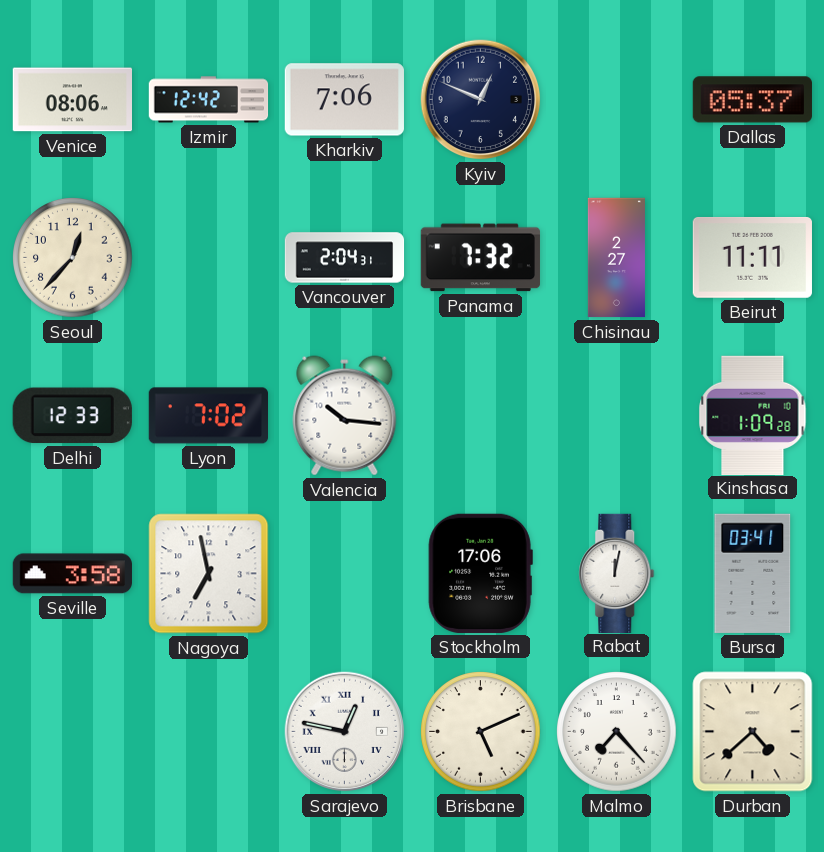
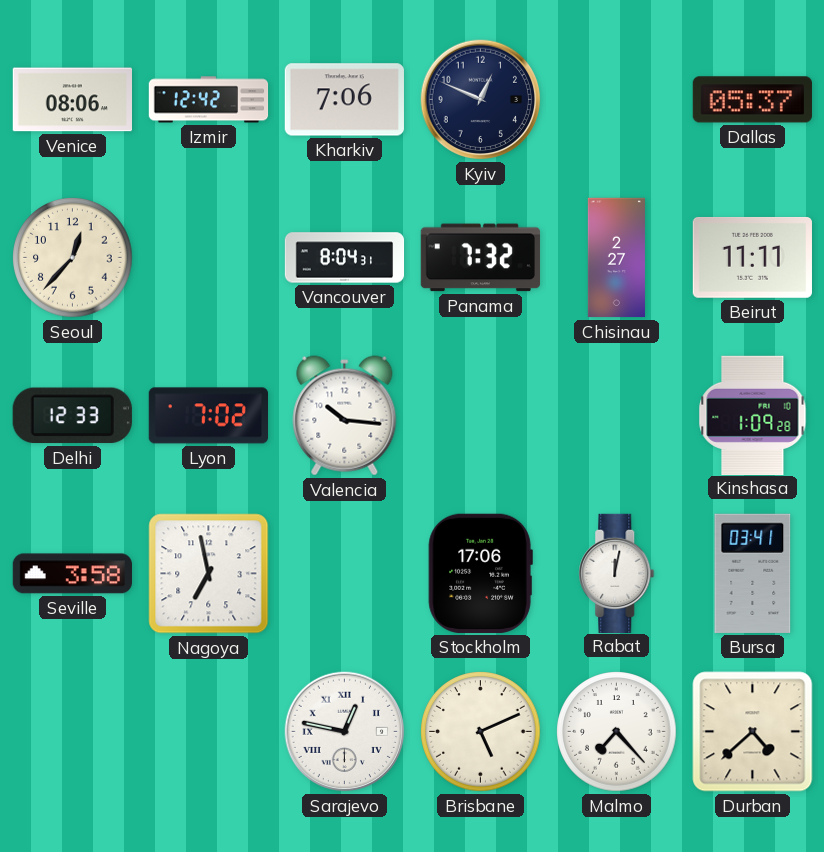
Vancouver: 2:04 -> 8:04 (345, 258)
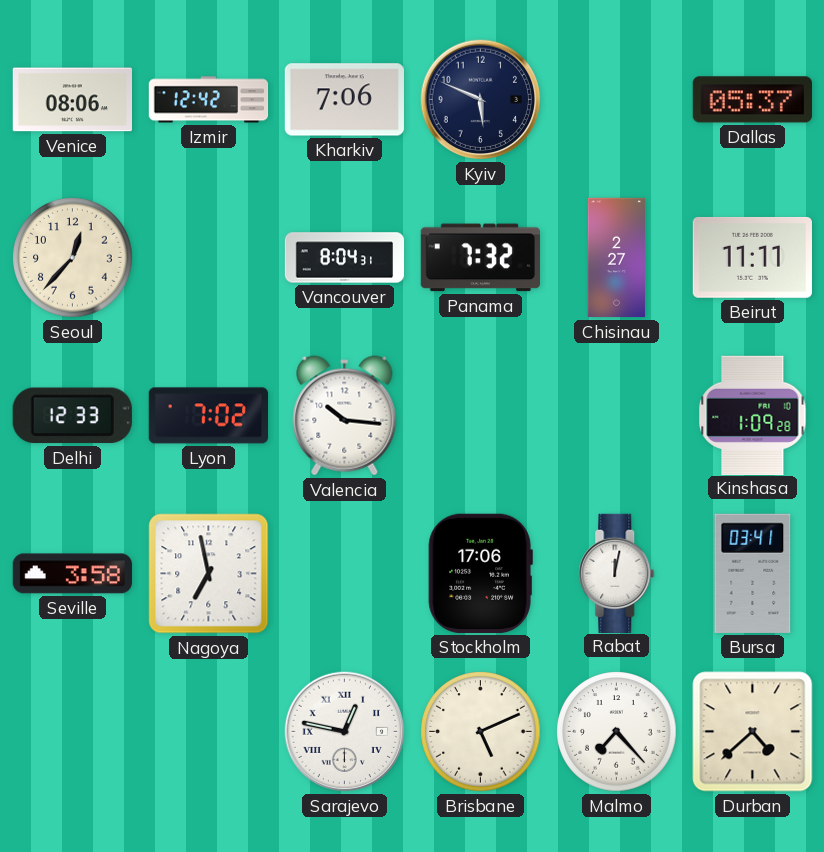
Kyiv: 12:49 -> 5:49 (481, 100)
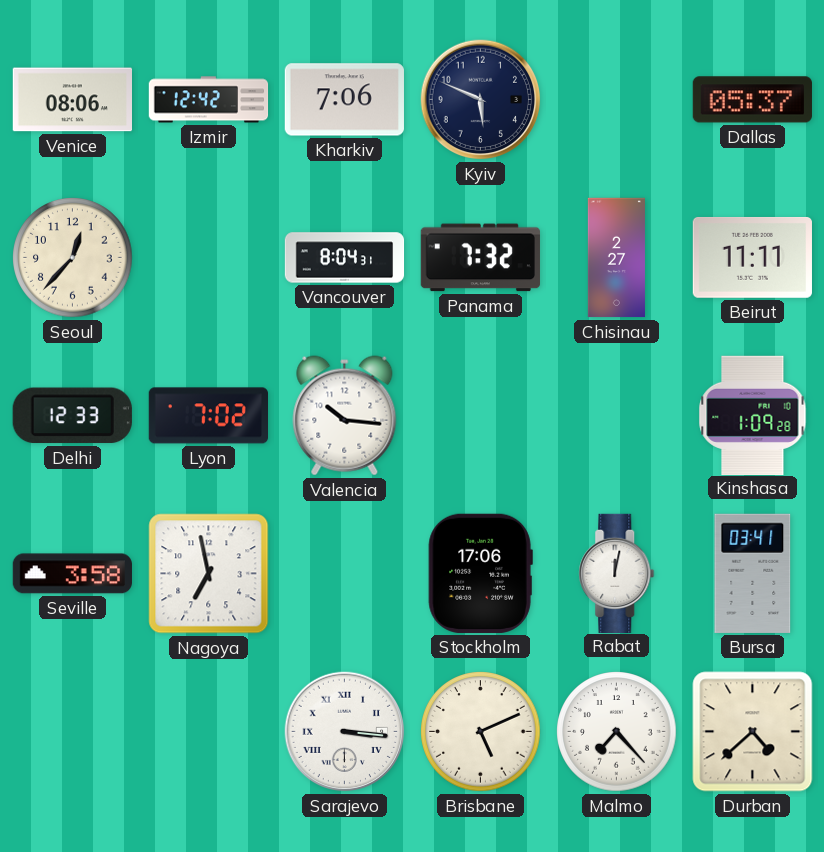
Sarajevo: 12:47 -> 3:16 (345, 732)
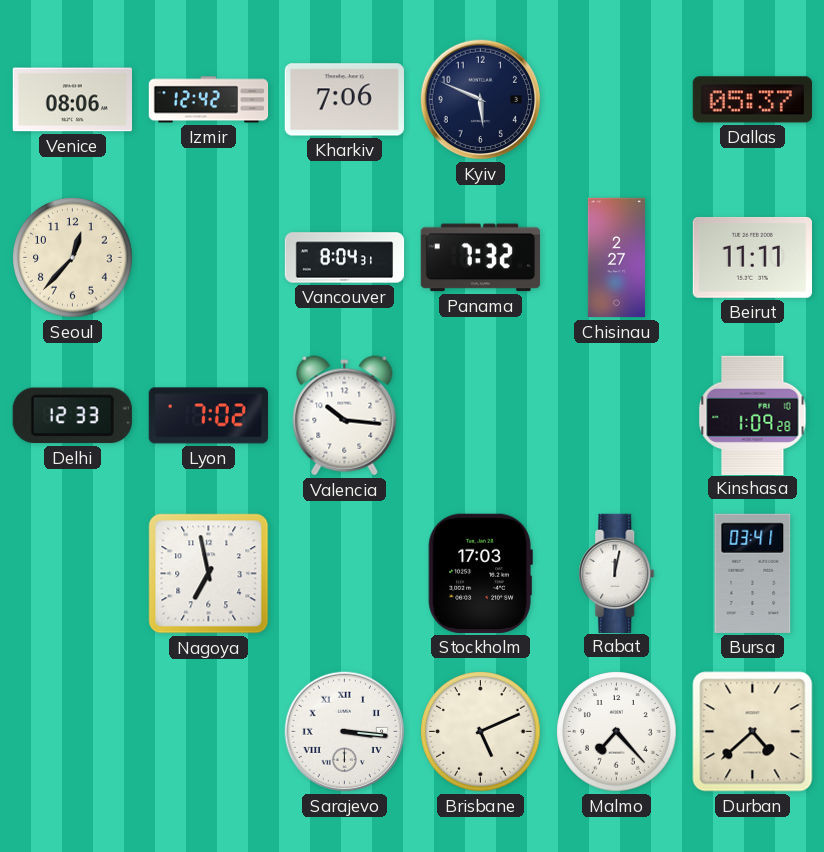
Seville: 3:58 -> none (72, 574)
Stockholm: 17:06 -> 17:03 (480, 573)
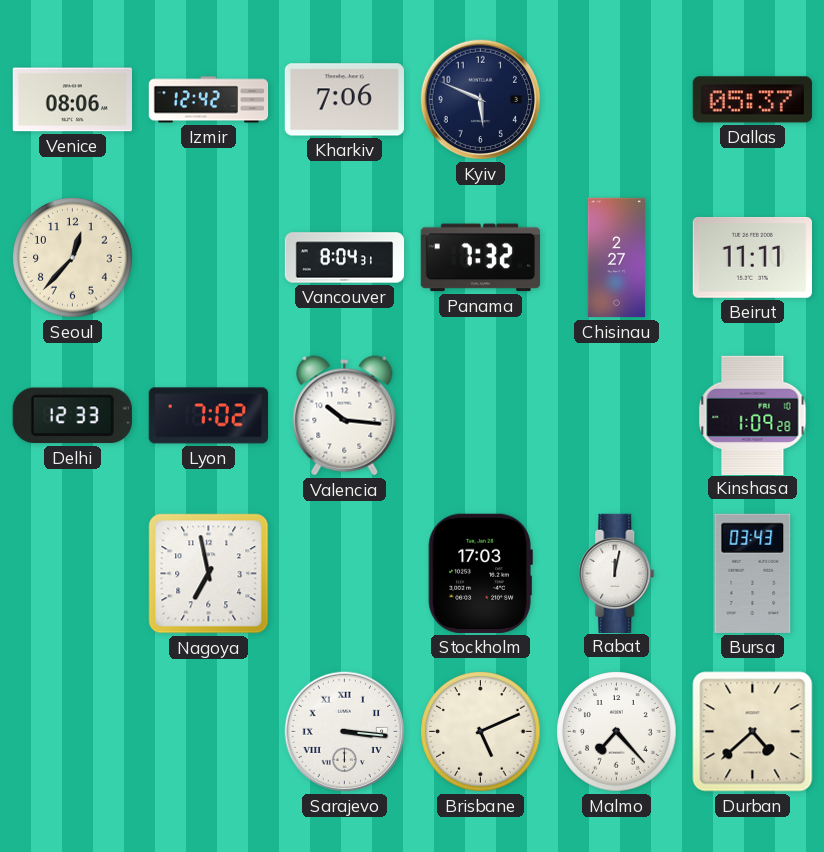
Bursa: 03:41 -> 03:43 (753, 573)
